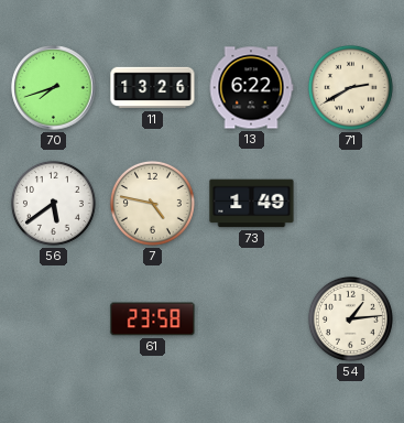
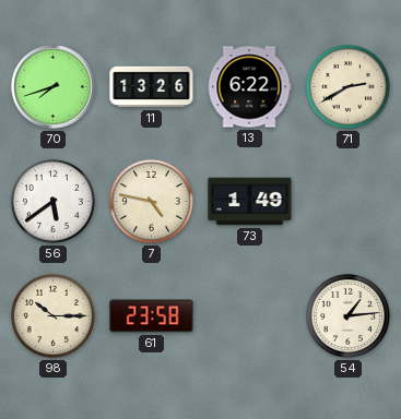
98: none -> 10:15 (52, 315)
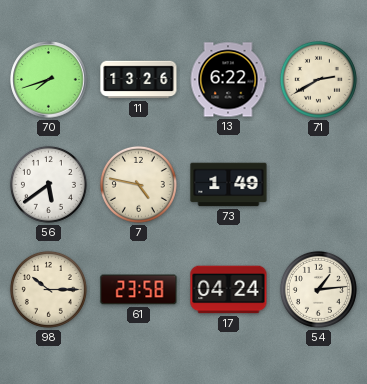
17: none -> 04:24 (229, 290)
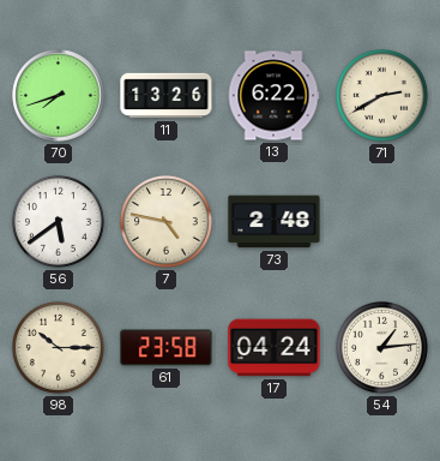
73: 1:49 -> 2:48 (275, 222)
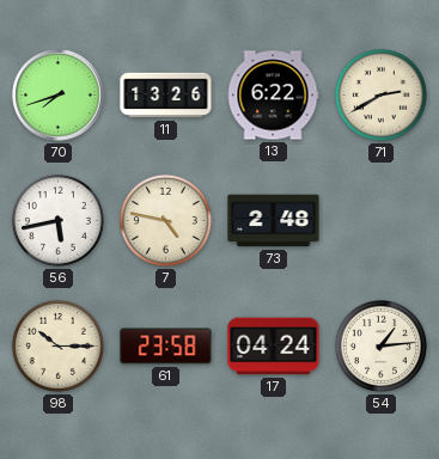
56: 5:39 -> 5:43 (57, 220)
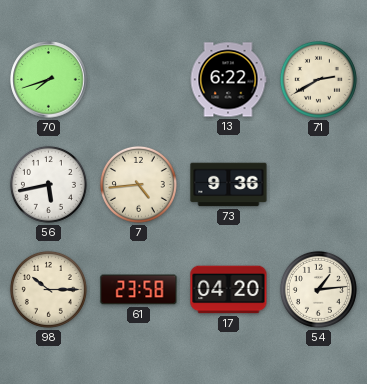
11: 13:26 -> none (166, 96)
7: 4:47 -> 4:44 (138, 184)
73: 2:48 -> 9:36 (229, 185)
17: 04:24 -> 04:20 (229, 290)
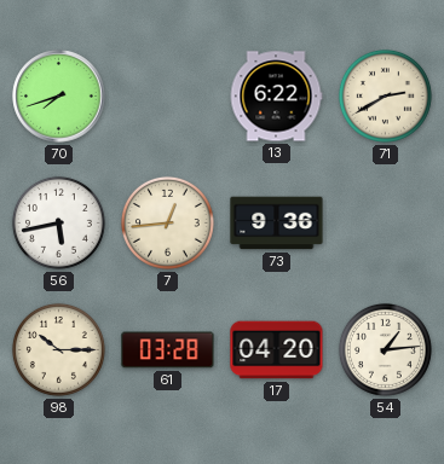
7: 4:44 -> 12:44 (167, 222)
61: 23:58 -> 03:28 (168, 350)
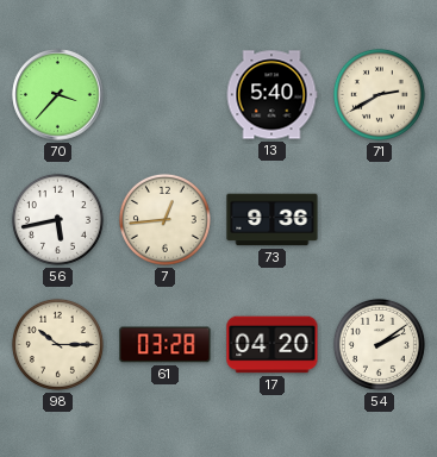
70: 7:42 -> 3:37 (58, 95)
13: 6:22 -> 5:40 (271, 95)
54: 1:14 -> 2:09 (379, 344)
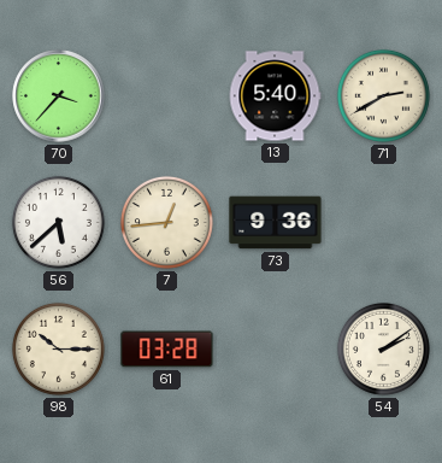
56: 5:43 -> 5:38 (58, 222)
17: 04:20 -> none (273, 345)
